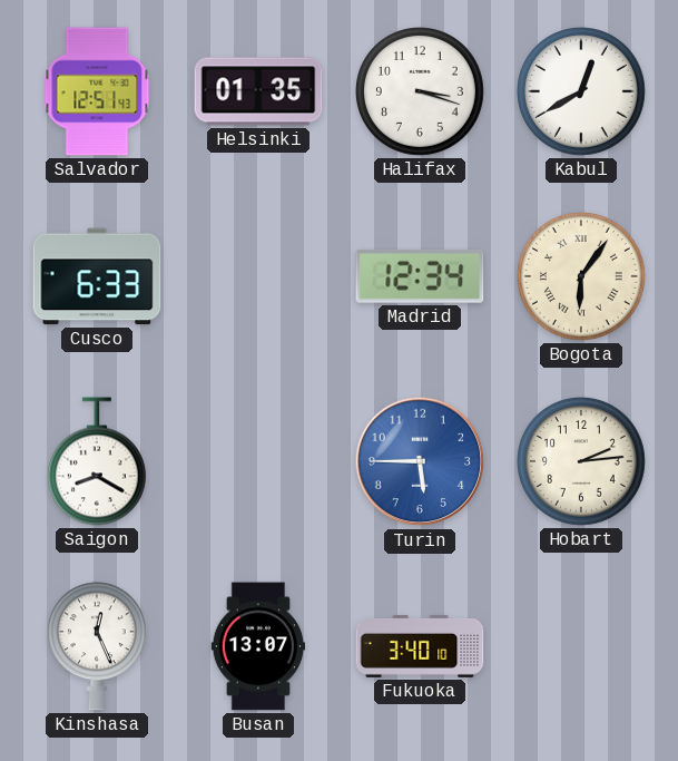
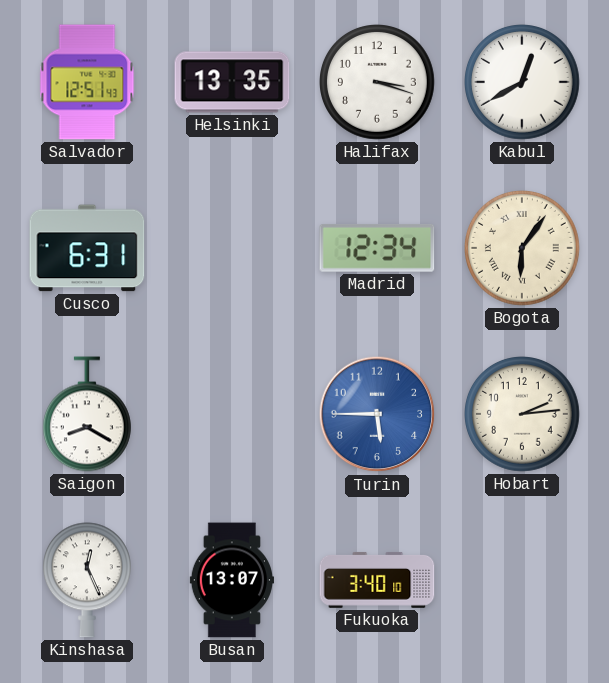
Helsinki: 01:35 -> 13:35 (232, 82)
Cusco: 6:33 -> 6:31 (87, 248)
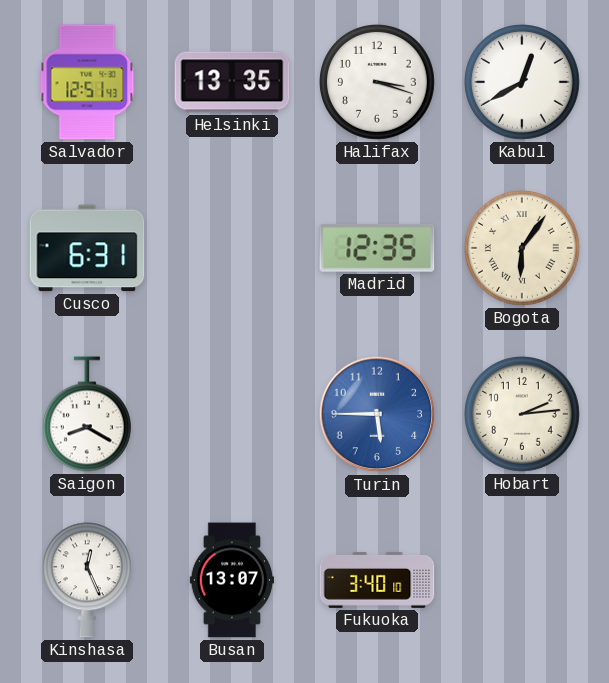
Madrid: 12:34 -> 12:35 (377, 248)
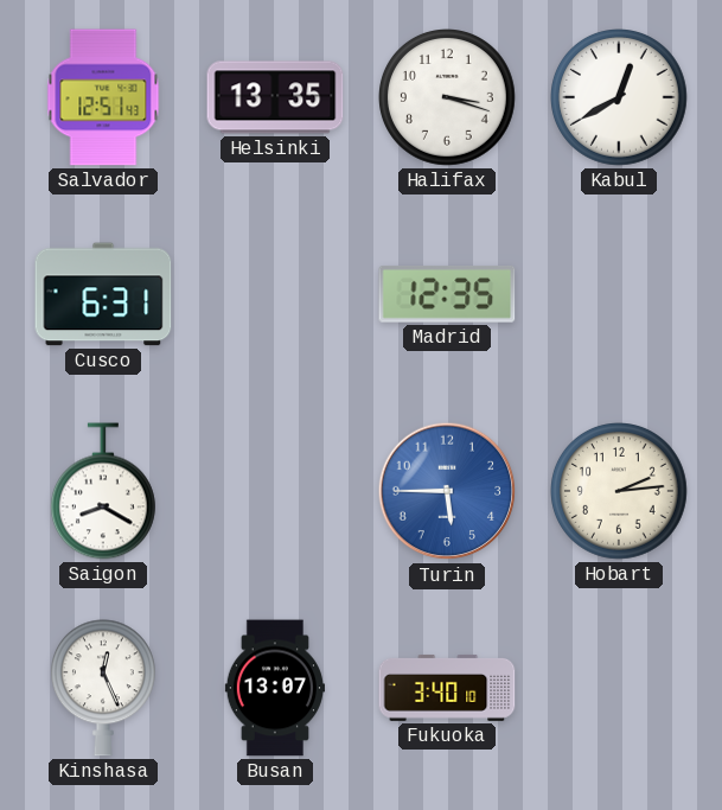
Bogota: 6:06 -> none (523, 249)
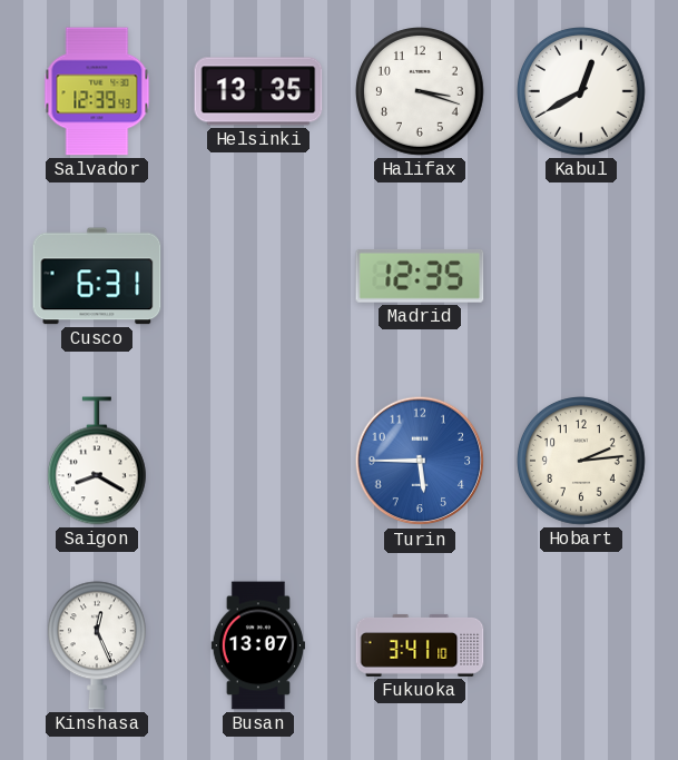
Salvador: 12:51 -> 12:39 (97, 91)
Fukuoka: 3:40 -> 3:41 (420, 645)
